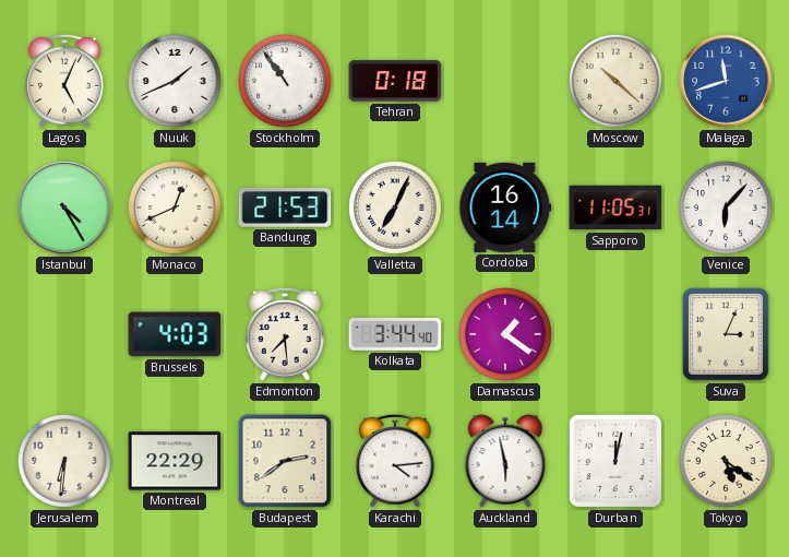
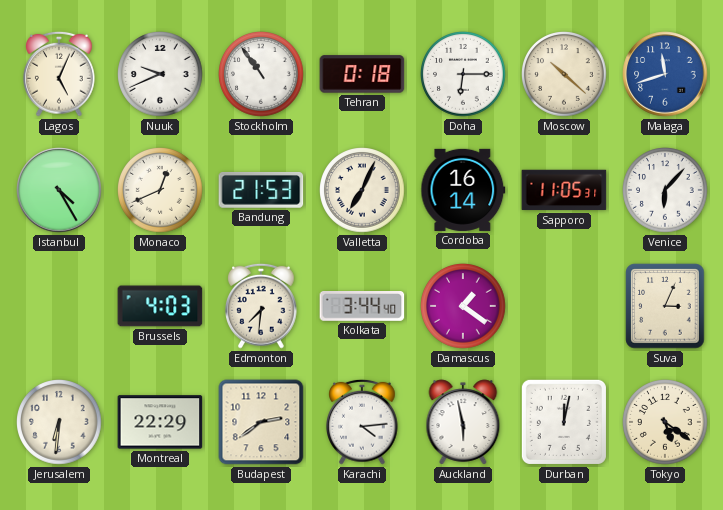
Nuuk: 1:41 -> 9:41 (160, 74)
Doha: none -> 6:15 (463, 74)
Edmonton: 7:29 -> 7:31 (262, 306)
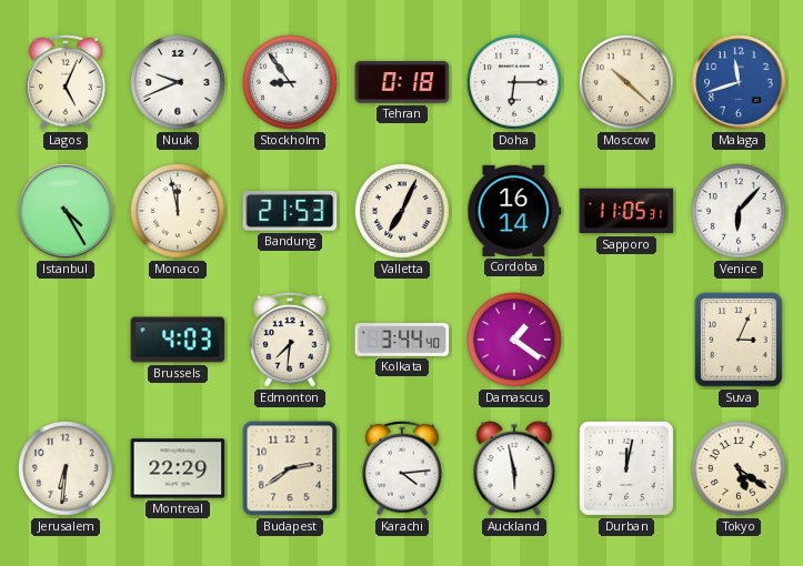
Stockholm: 10:54 -> 8:54 (290, 82)
Monaco: 12:41 -> 11:58 (178, 211)
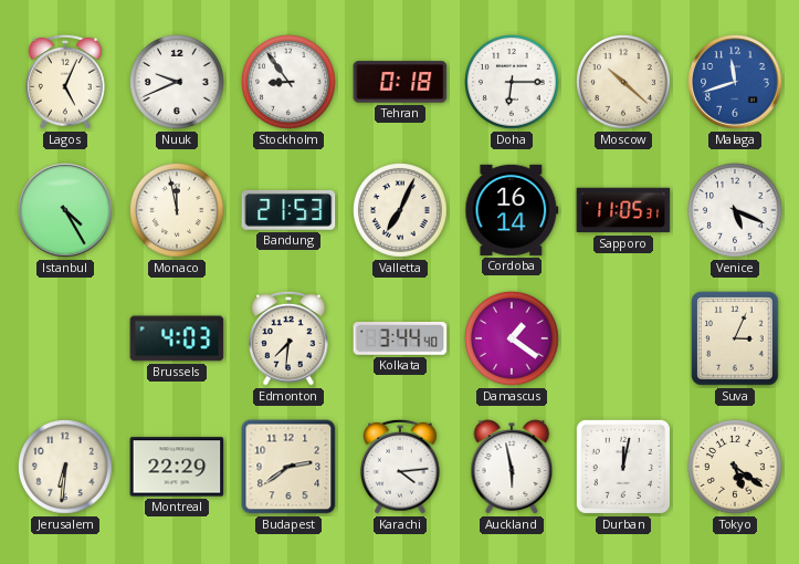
Venice: 6:07 -> 5:19 (735, 210)
